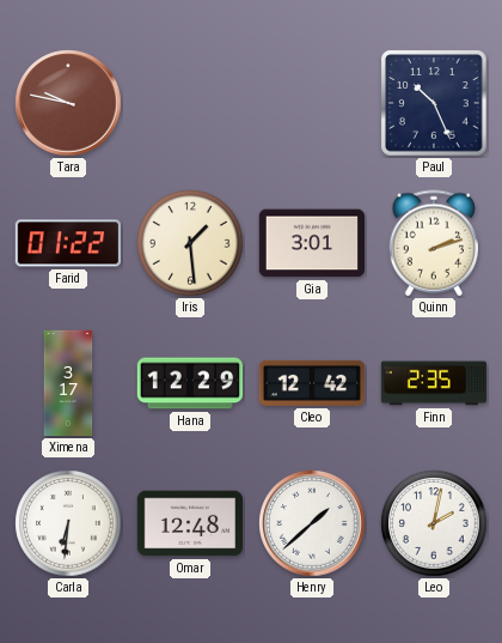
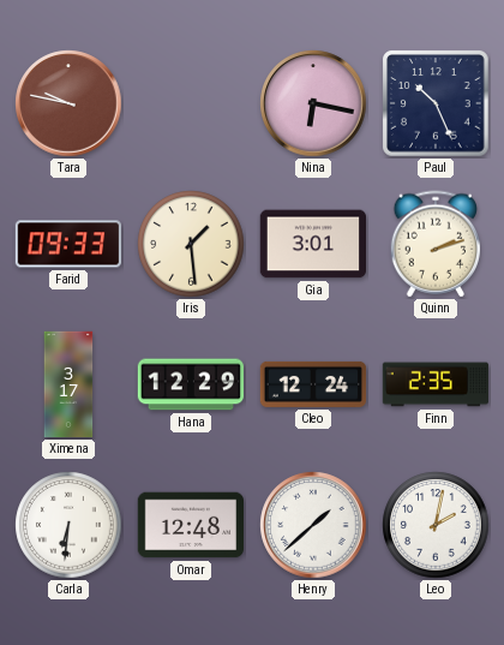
Nina: none -> 6:17 (313, 103)
Farid: 01:22 -> 09:33 (67, 244)
Cleo: 12:42 -> 12:24 (313, 384)
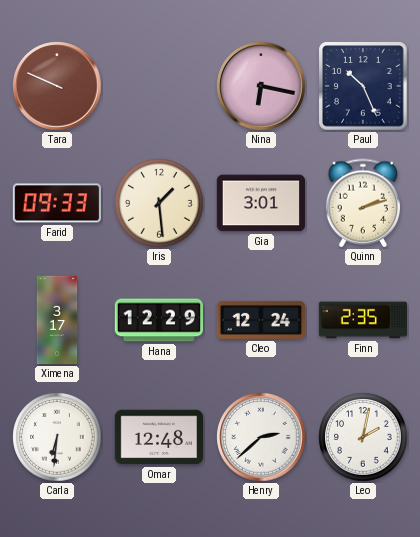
Tara: 9:47 -> 9:49 (57, 86)
Henry: 1:38 -> 2:38 (261, 437)
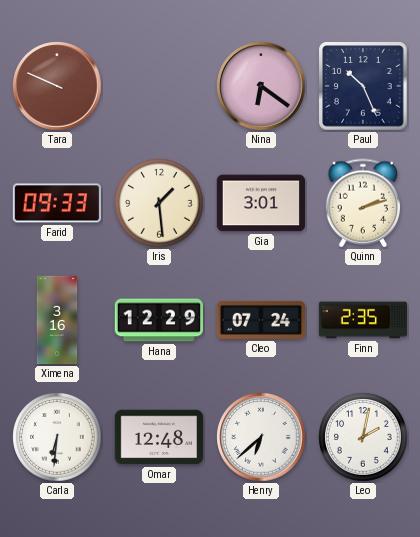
Nina: 6:17 -> 6:21 (261, 86)
Ximena: 3:17 -> 3:16 (57, 320)
Cleo: 12:24 -> 07:24 (261, 320)
Henry: 2:38 -> 6:38 (261, 437)
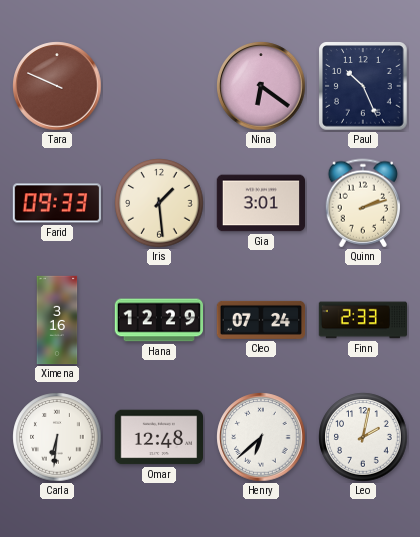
Finn: 2:35 -> 2:33 (362, 320)
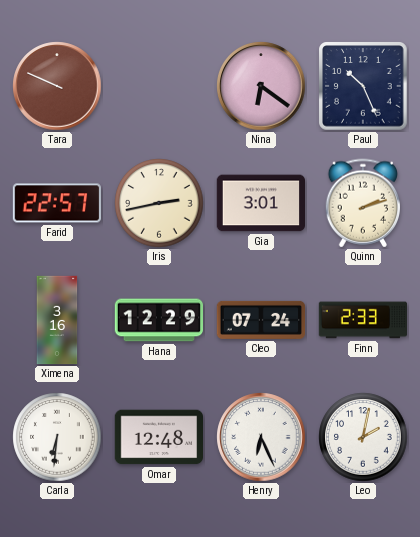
Farid: 09:33 -> 22:57 (56, 203)
Iris: 1:29 -> 2:43 (159, 203)
Henry: 6:38 -> 6:26 (261, 437)
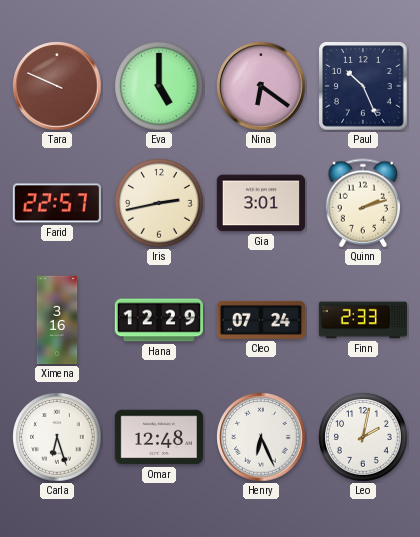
Eva: none -> 5:00 (159, 86)
Carla: 6:31 -> 6:27 (57, 437)
